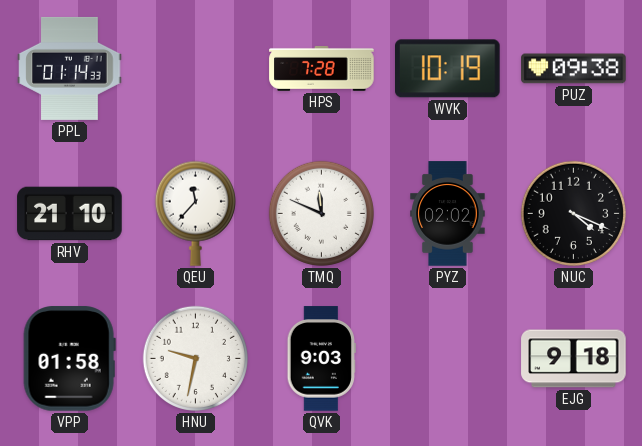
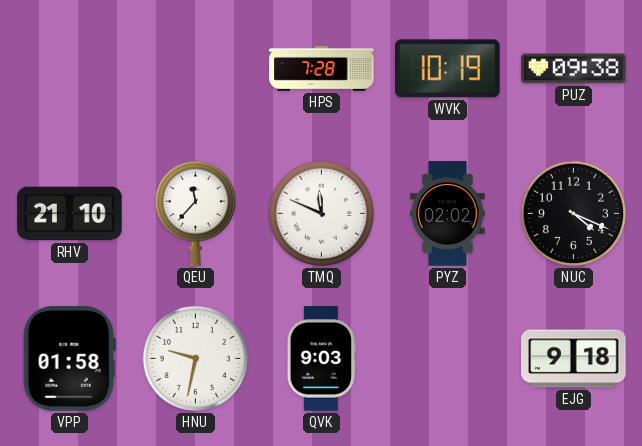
PPL: 01:14 -> none (70, 68)
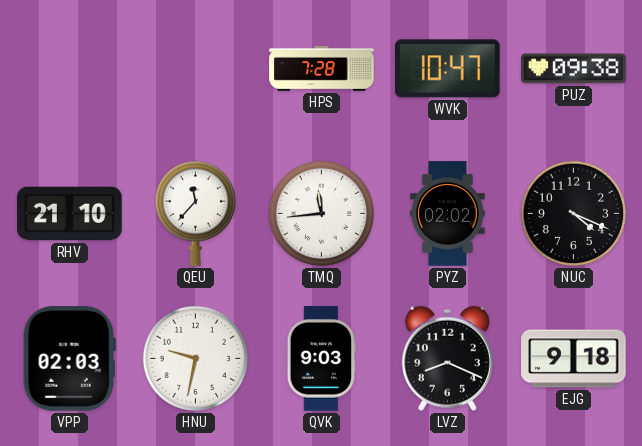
WVK: 10:19 -> 10:47 (448, 69)
TMQ: 11:49 -> 11:44 (321, 213)
VPP: 01:58 -> 02:03 (69, 359)
LVZ: none -> 8:19 (447, 358)
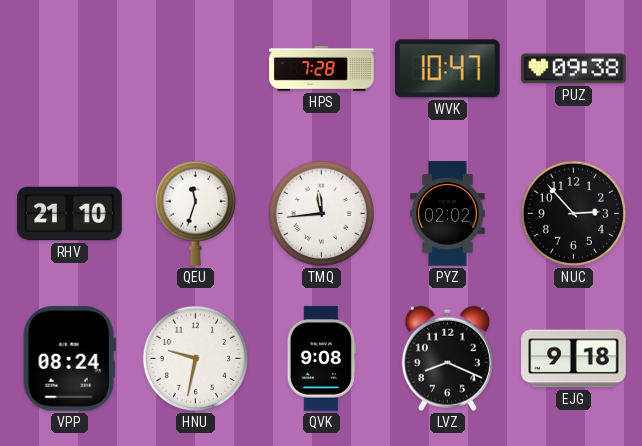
QEU: 11:37 -> 11:33 (195, 213)
NUC: 4:19 -> 2:53 (573, 213)
VPP: 02:03 -> 08:24 (69, 359)
QVK: 9:03 -> 9:08 (321, 359)
